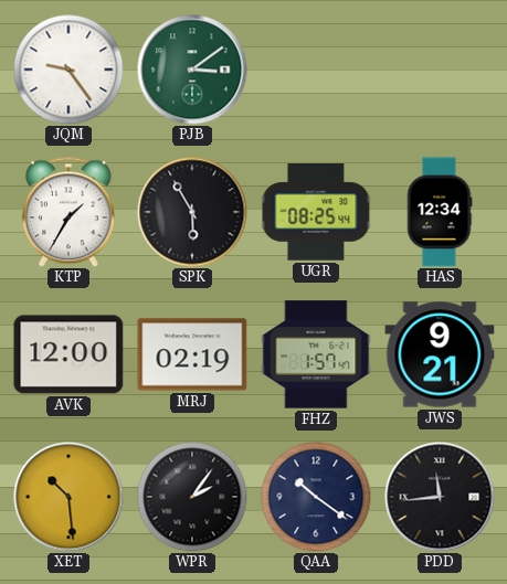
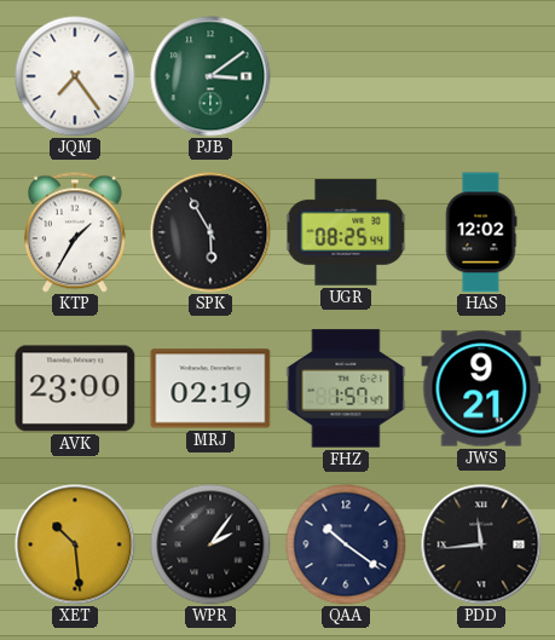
JQM: 9:24 -> 7:24 (75, 76)
HAS: 12:34 -> 12:02 (481, 232)
AVK: 12:00 -> 23:00 (75, 388)
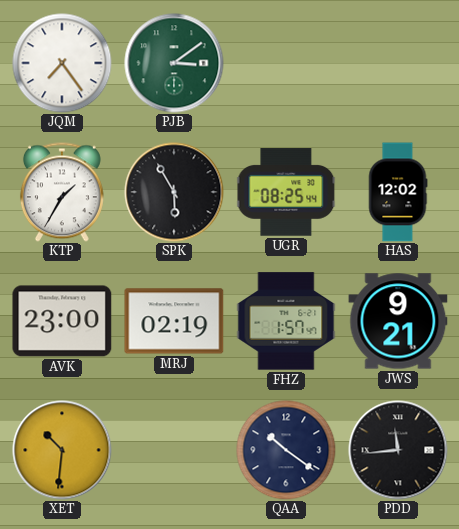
XET: 10:29 -> 10:31 (62, 450)
WPR: 2:06 -> none (210, 544)
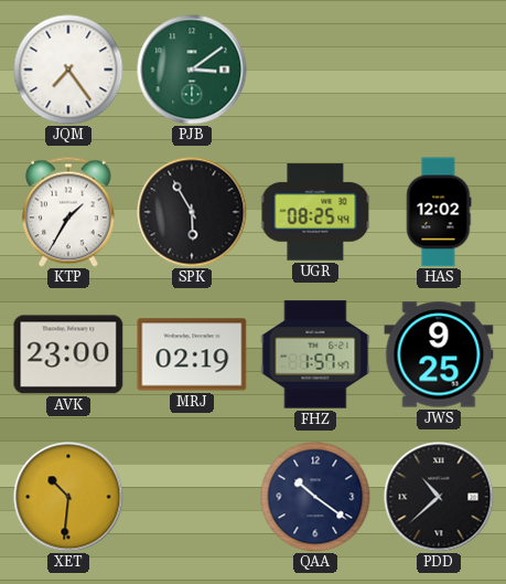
JWS: 9:21 -> 9:25 (439, 354)
PDD: 11:44 -> 10:38 (439, 497)
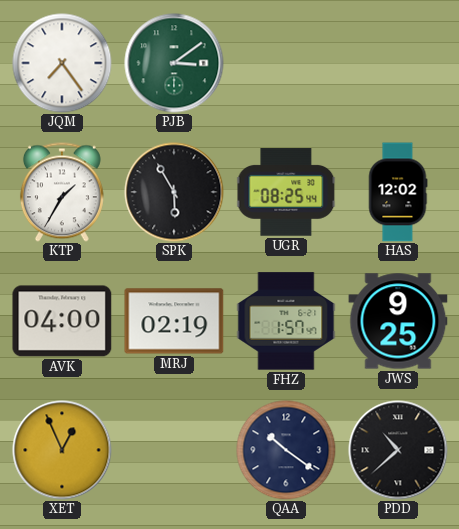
AVK: 23:00 -> 04:00 (62, 321)
XET: 10:31 -> 12:56 (62, 450)
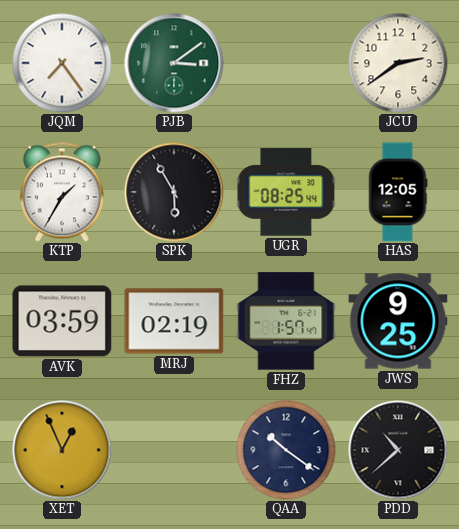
JCU: none -> 2:39 (398, 63)
HAS: 12:02 -> 12:05 (398, 192)
AVK: 04:00 -> 03:59 (62, 321)
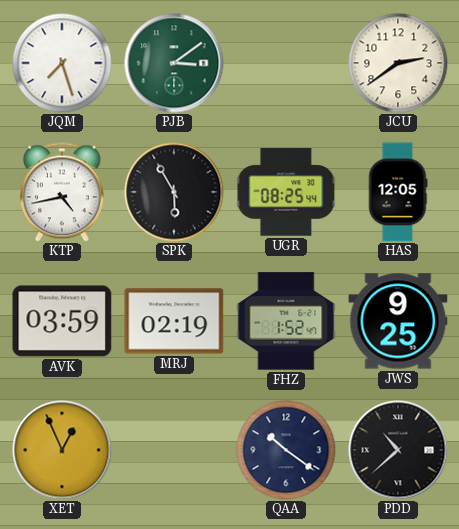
JQM: 7:24 -> 7:27 (62, 63)
KTP: 1:35 -> 4:43 (62, 192)
FHZ: 1:57 -> 1:52 (286, 321)
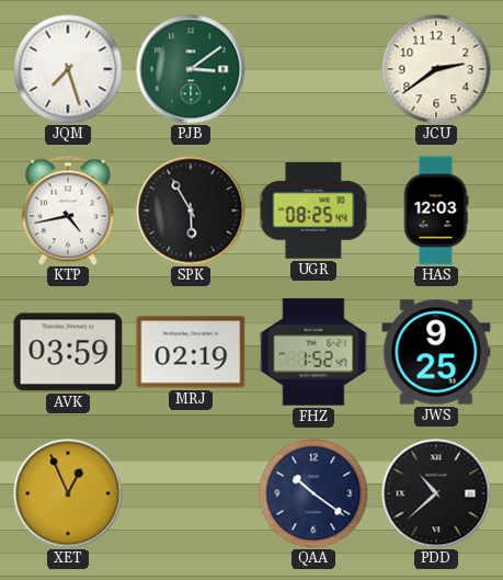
HAS: 12:05 -> 12:03 (436, 211)
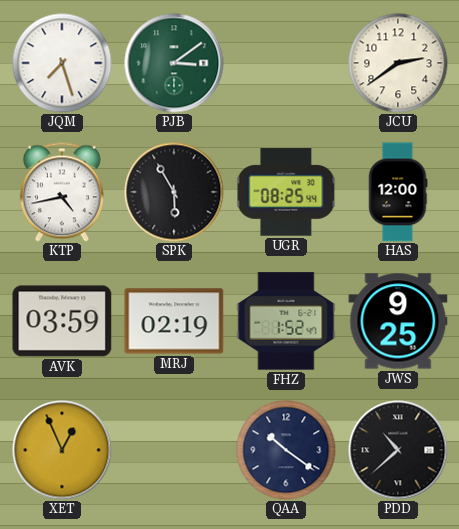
HAS: 12:03 -> 12:00 (398, 192)
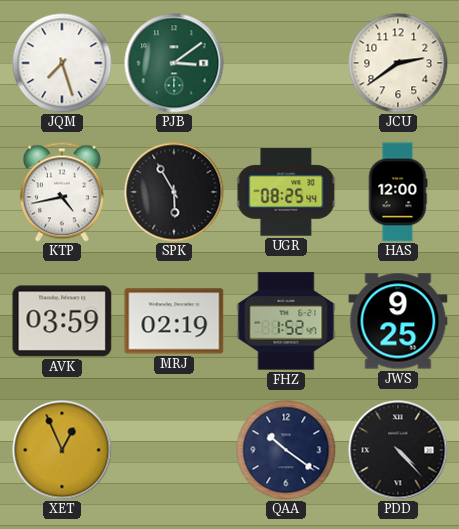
PDD: 10:38 -> 4:23 (398, 450)
